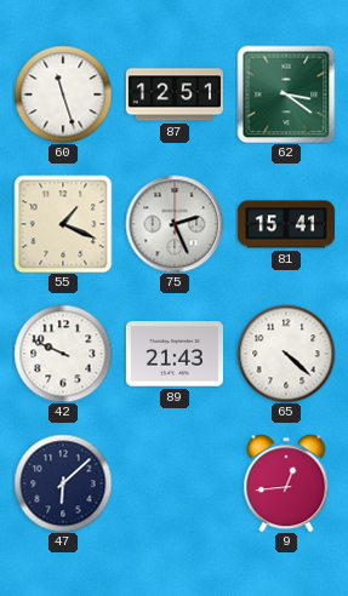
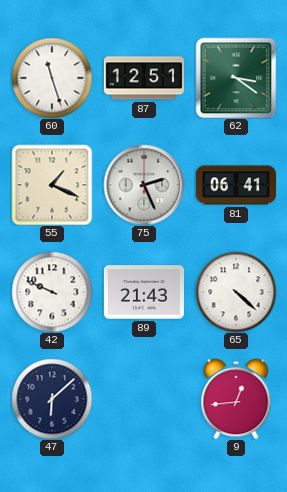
81: 15:41 -> 06:41 (235, 185)
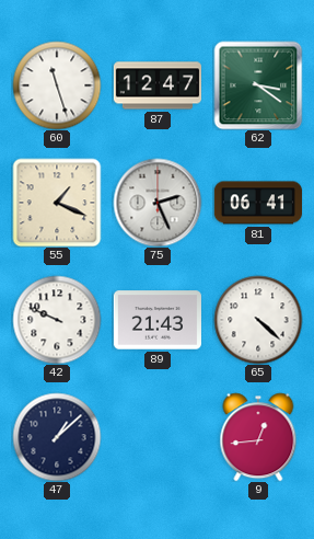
87: 12:51 -> 12:47 (156, 85)
47: 6:08 -> 1:08 (57, 437)
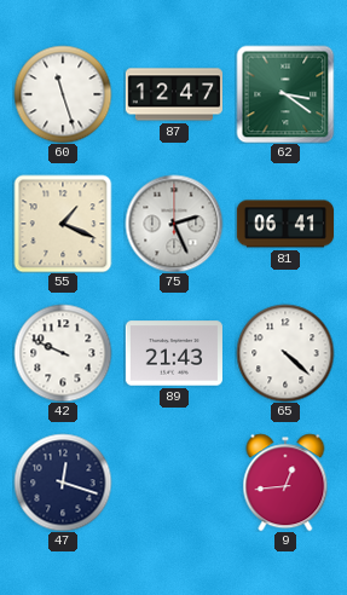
47: 1:08 -> 12:18 (63, 483)
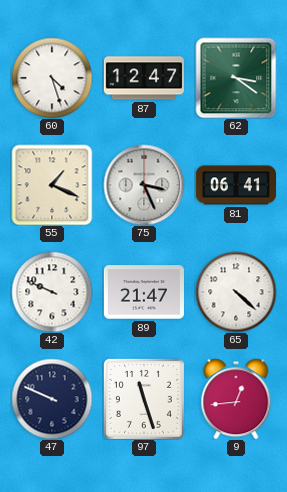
60: 11:27 -> 4:27 (52, 78)
75: 2:26 -> 3:26 (144, 185)
89: 21:43 -> 21:47 (144, 292)
47: 12:18 -> 9:49 (52, 399)
97: none -> 11:27 (144, 399)
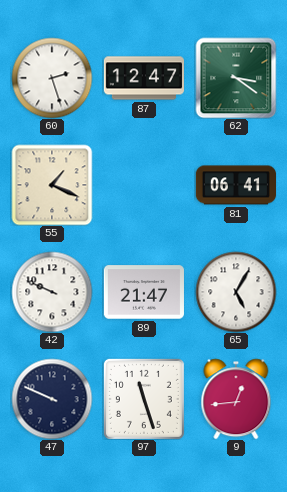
60: 4:27 -> 2:27 (52, 78)
75: 3:26 -> none (144, 185)
65: 4:22 -> 5:05 (236, 292)
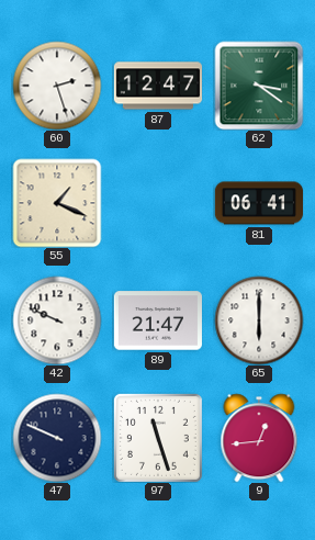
65: 5:05 -> 6:00 (259, 320)
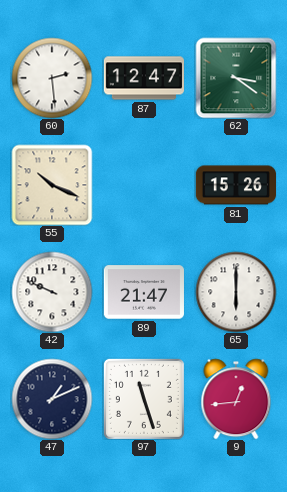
60: 2:27 -> 2:29 (52, 78)
55: 1:19 -> 10:19 (52, 185)
81: 06:41 -> 15:26 (235, 185)
47: 9:49 -> 1:11 (52, 399)
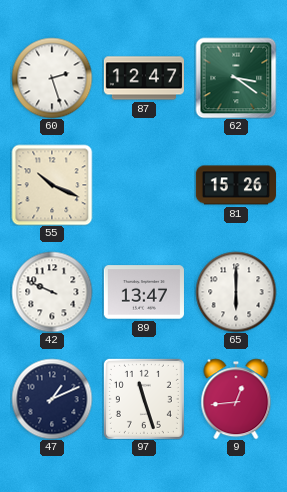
60: 2:29 -> 2:27 (52, 78)
89: 21:47 -> 13:47 (144, 292)
